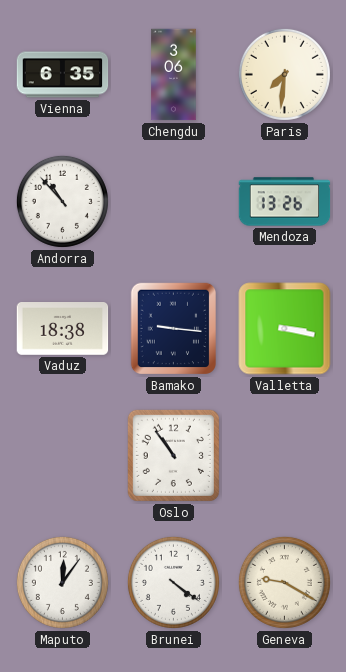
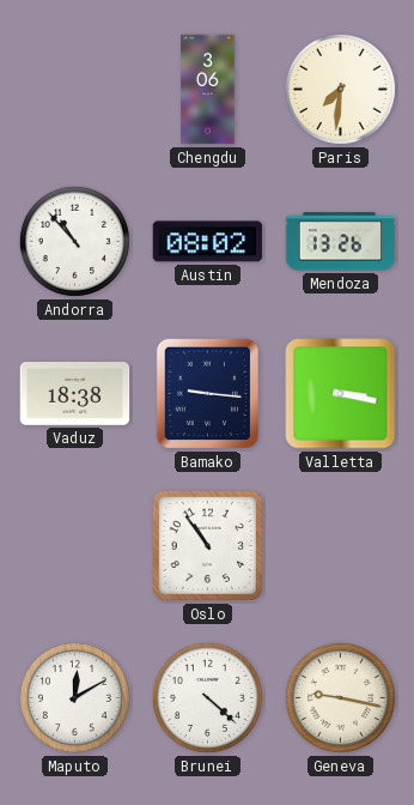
Vienna: 6:35 -> none (63, 75)
Austin: none -> 08:02 (208, 242)
Maputo: 12:06 -> 12:10 (74, 697)
Brunei: 4:21 -> 4:22 (207, 697)
Geneva: 9:20 -> 9:17 (340, 697)
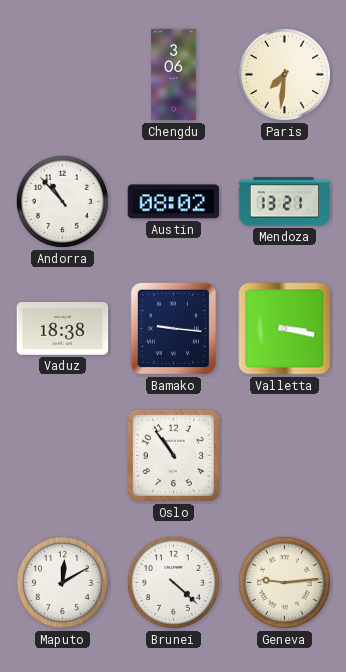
Mendoza: 13:26 -> 13:21 (285, 202)
Geneva: 9:17 -> 9:14 (284, 582)
